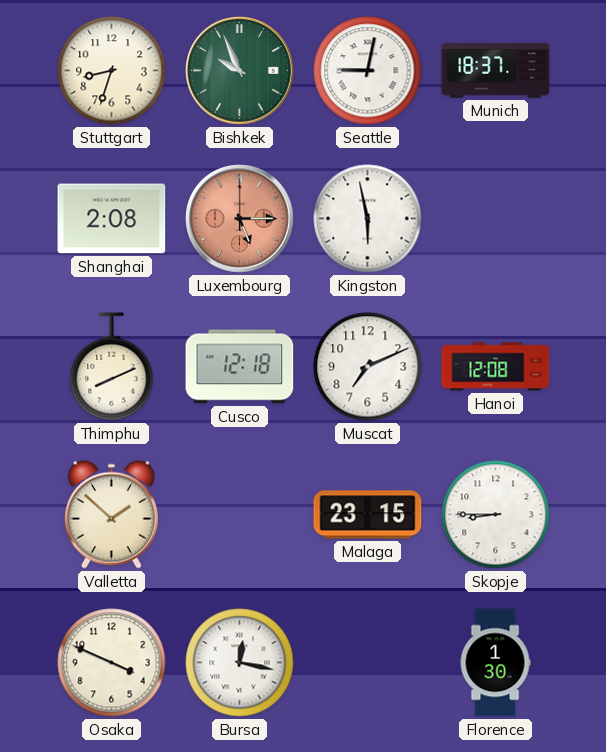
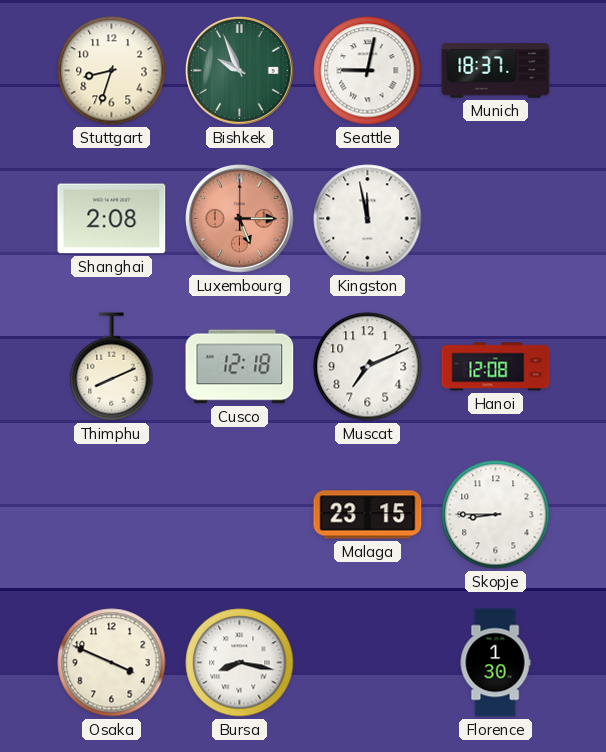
Kingston: 5:58 -> 11:58 (368, 219)
Valletta: 1:52 -> none (111, 514)
Bursa: 12:17 -> 8:17 (240, 663)
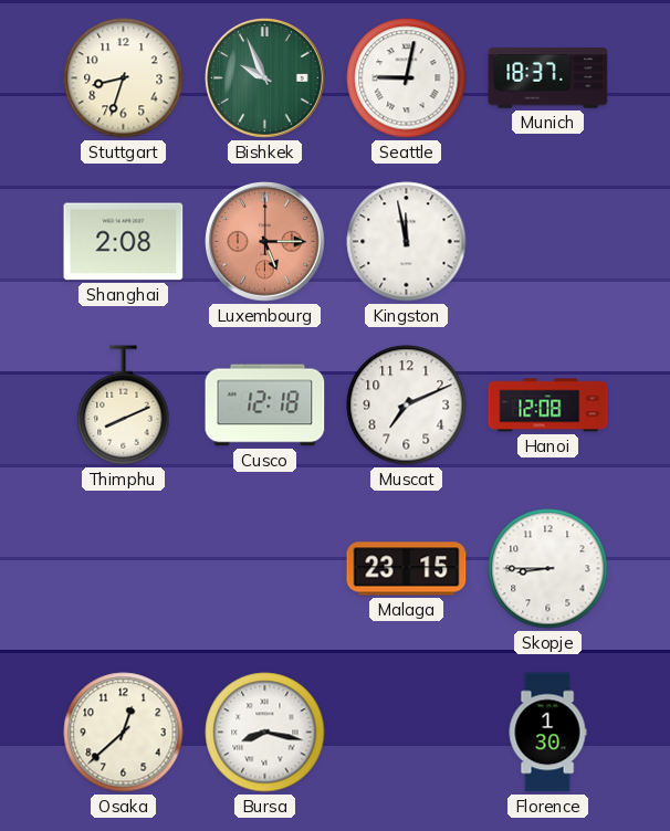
Osaka: 3:49 -> 12:38 (124, 733)
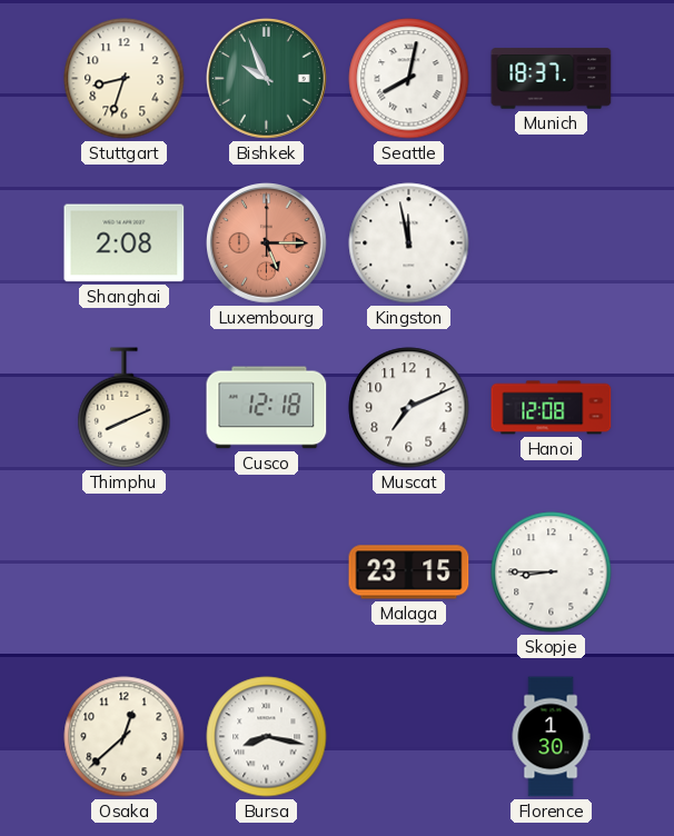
Seattle: 9:02 -> 8:02 (409, 79)
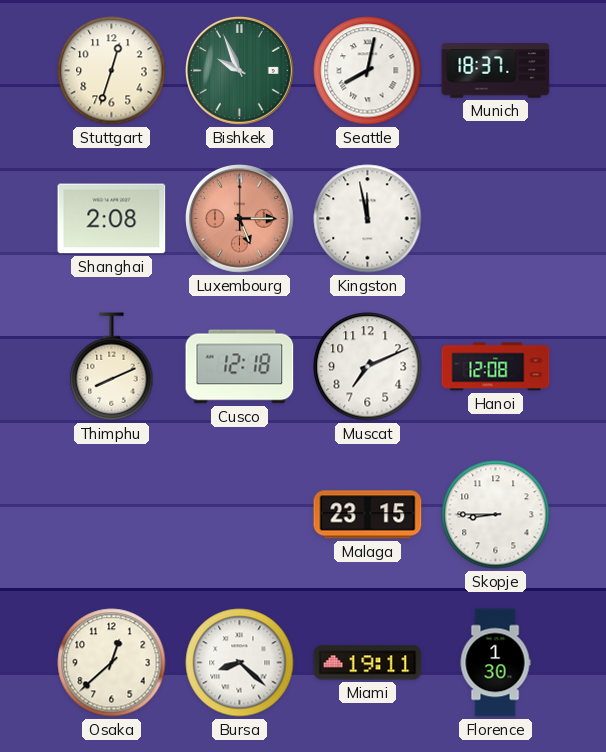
Stuttgart: 8:33 -> 12:33 (112, 71)
Bursa: 8:17 -> 8:22 (240, 663)
Miami: none -> 19:11 (368, 663)
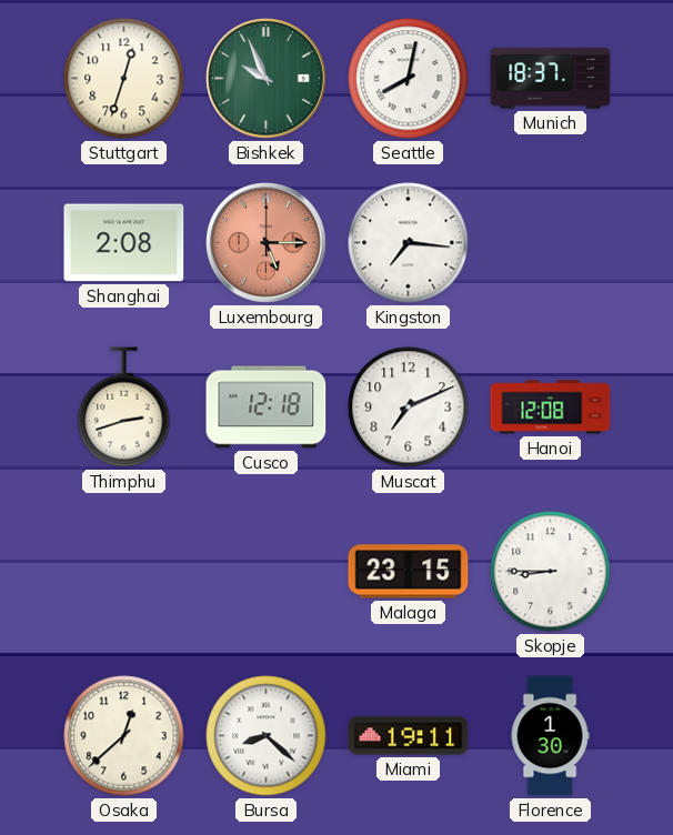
Kingston: 11:58 -> 7:16 (409, 243)
Thimphu: 8:11 -> 2:42 (124, 408)
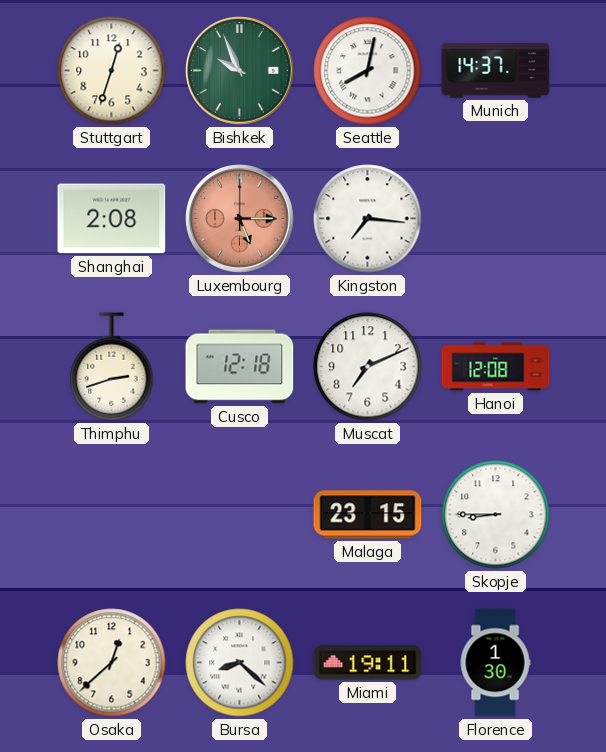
Munich: 18:37 -> 14:37 (496, 71)
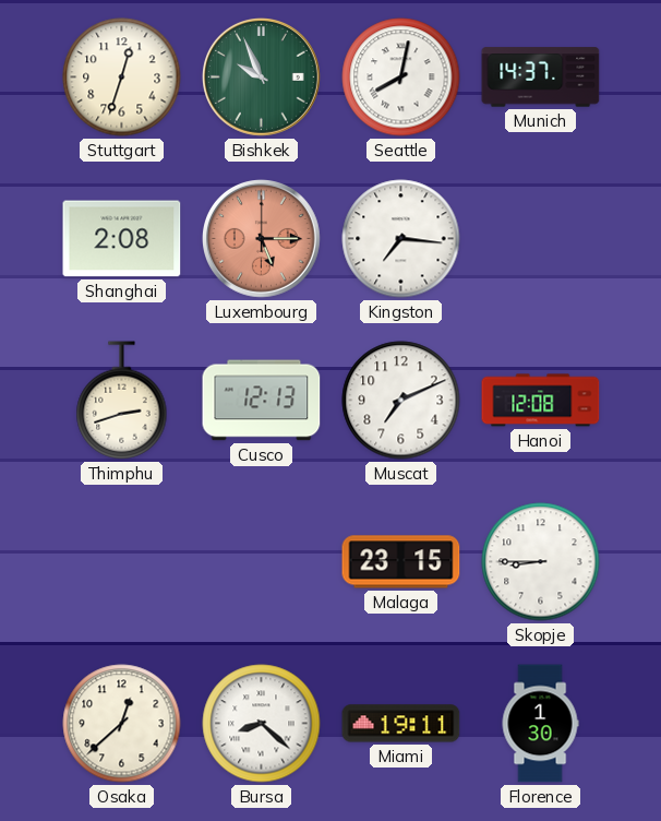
Cusco: 12:18 -> 12:13 (262, 401)
